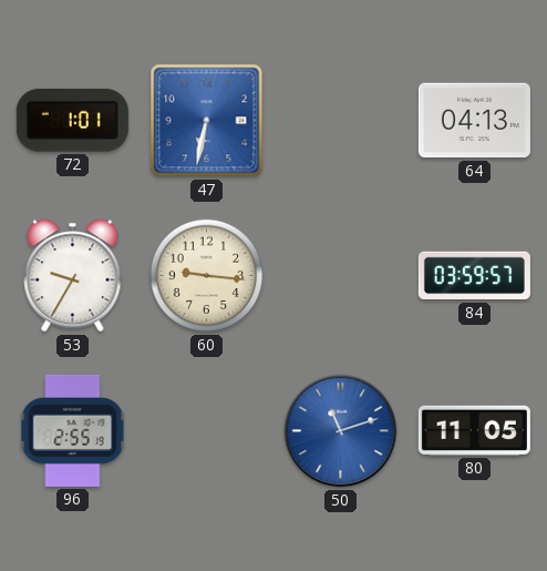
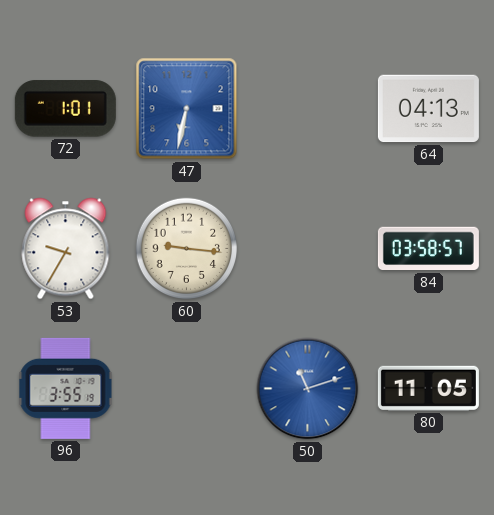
84: 03:59 -> 03:58 (428, 249)
96: 2:55 -> 3:55 (66, 388)
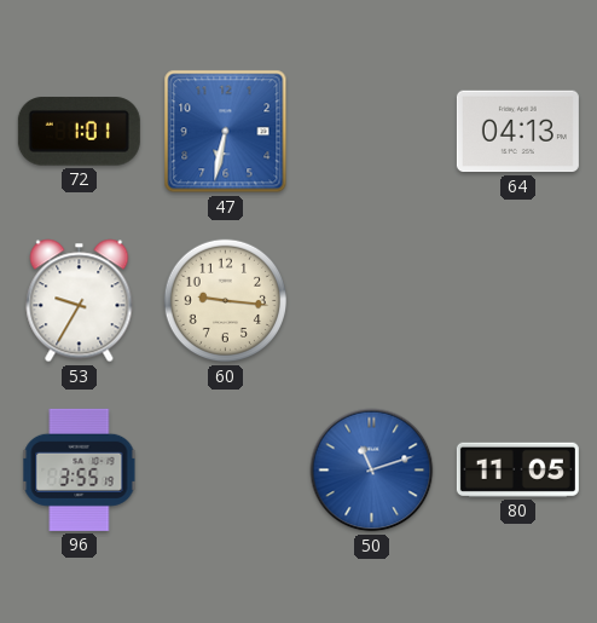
84: 03:58 -> none (428, 249)
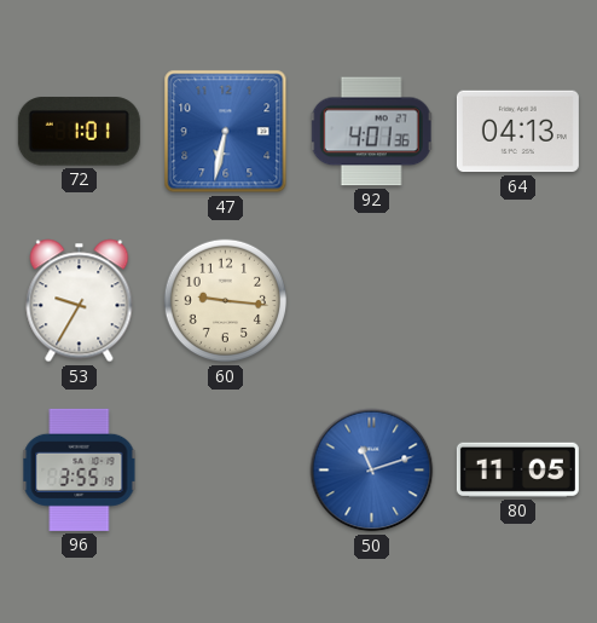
92: none -> 4:01 (372, 132)
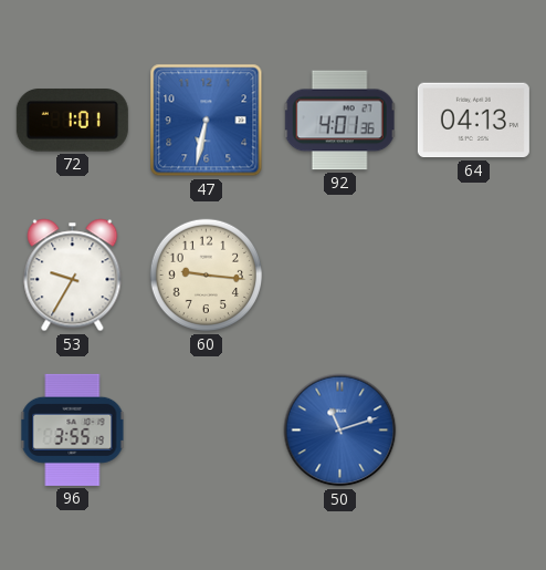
80: 11:05 -> none (517, 469)
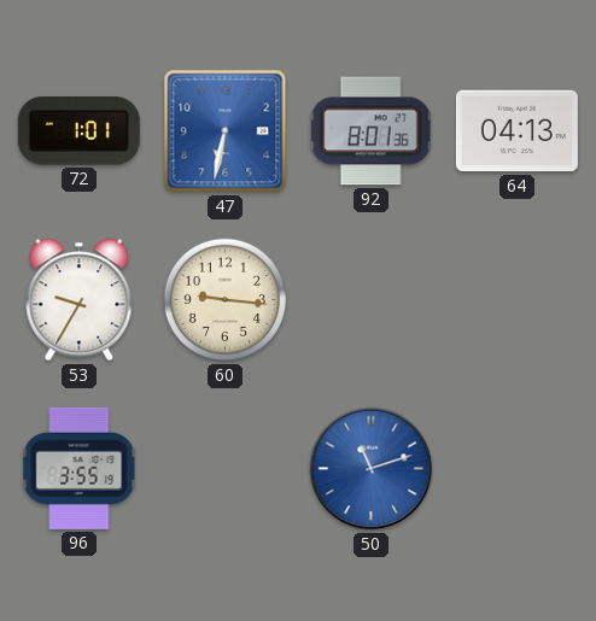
92: 4:01 -> 8:01 (372, 131)
